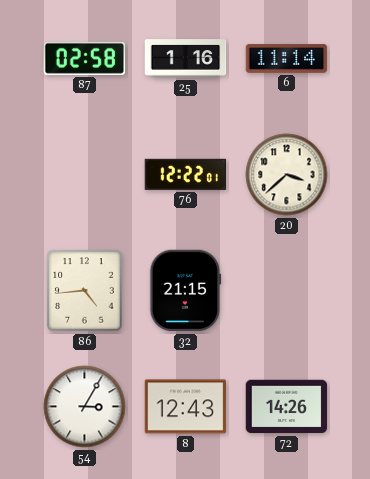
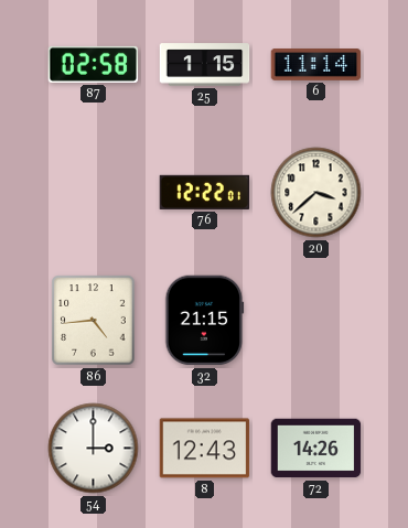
25: 1:16 -> 1:15 (205, 65)
54: 3:05 -> 3:00 (94, 449)
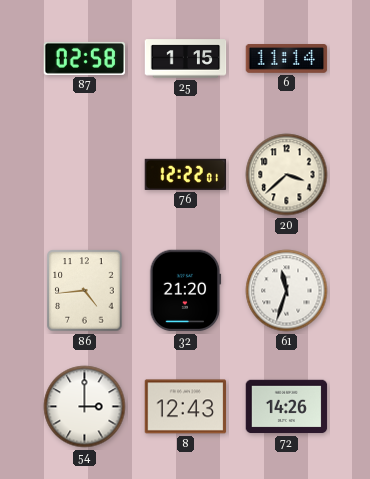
32: 21:15 -> 21:20 (186, 291)
61: none -> 11:33 (287, 291)
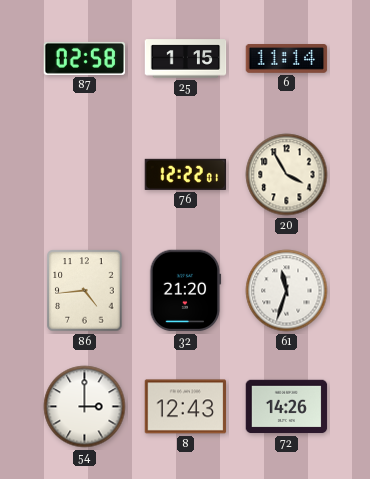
20: 3:38 -> 3:55 (287, 175)
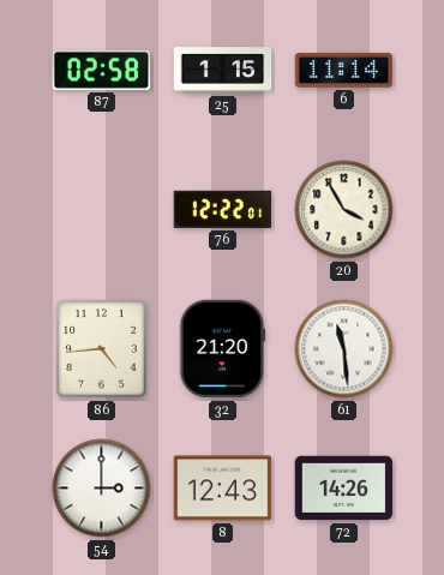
61: 11:33 -> 11:29 (344, 349)
